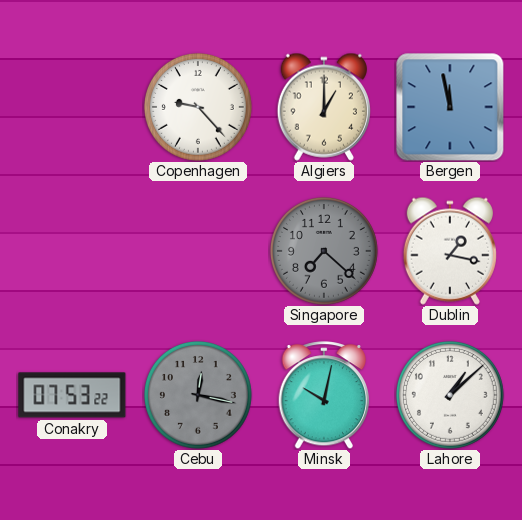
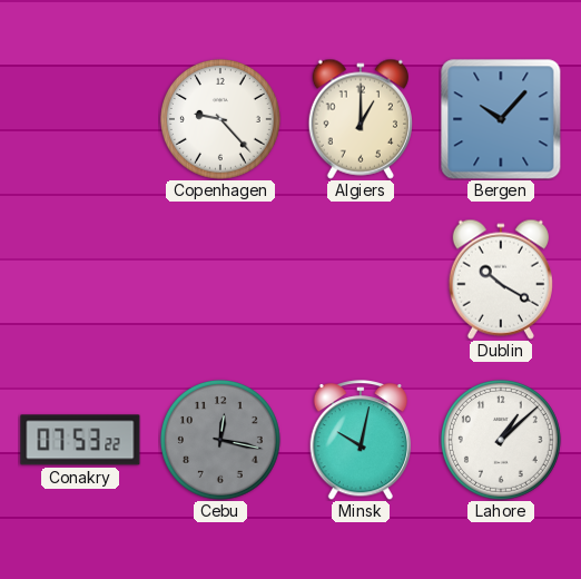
Bergen: 11:58 -> 10:07 (501, 119)
Singapore: 7:22 -> none (324, 251)
Dublin: 1:17 -> 10:20 (501, 279)
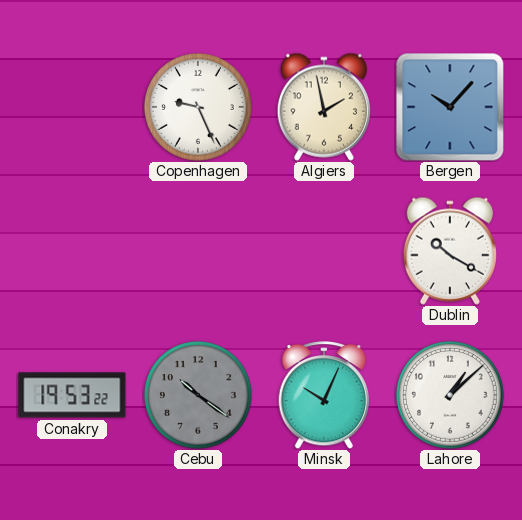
Copenhagen: 9:23 -> 9:26 (198, 107)
Algiers: 1:00 -> 1:58 (324, 107)
Conakry: 07:53 -> 19:53 (72, 395)
Cebu: 12:17 -> 10:21 (198, 395)
Minsk: 10:02 -> 10:04 (324, 395)
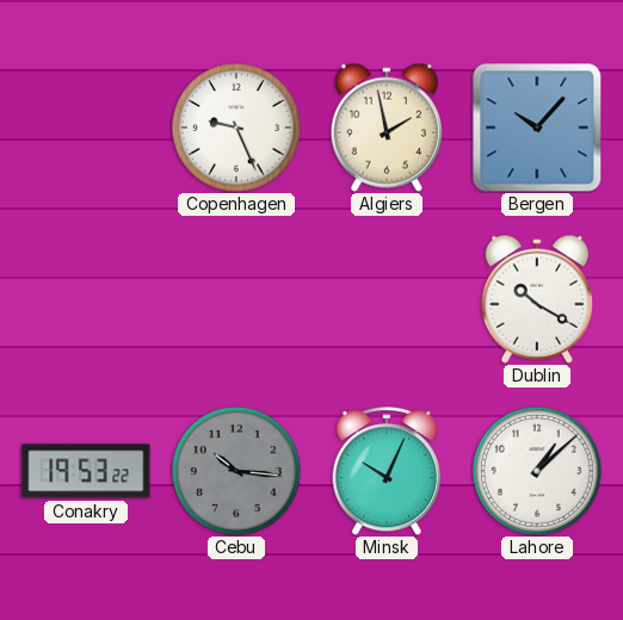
Cebu: 10:21 -> 10:16 (236, 471)
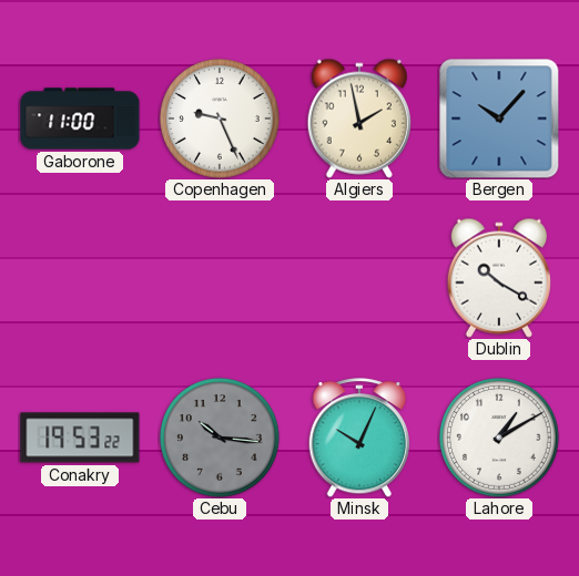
Gaborone: none -> 11:00 (80, 119)
Lahore: 1:08 -> 1:10 (499, 438)
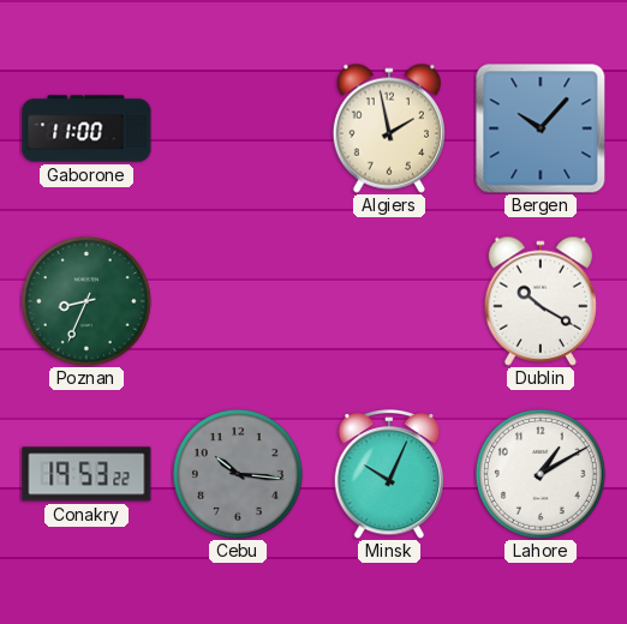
Copenhagen: 9:26 -> none (220, 119)
Poznan: none -> 8:34 (86, 301)
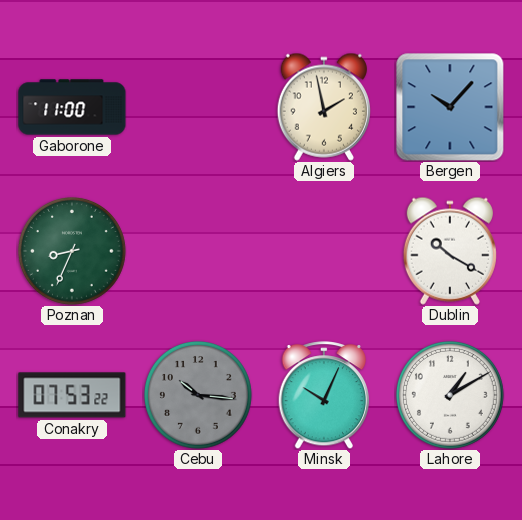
Conakry: 19:53 -> 07:53 (72, 395)
